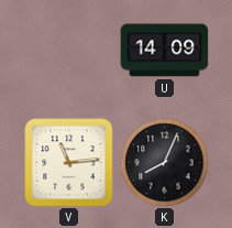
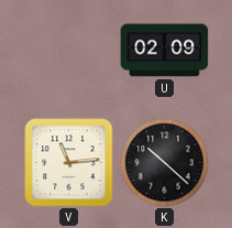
U: 14:09 -> 02:09 (165, 51)
K: 8:04 -> 10:22 (165, 163)
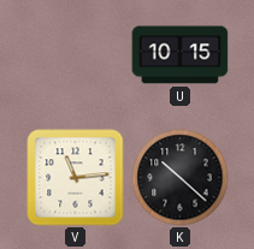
U: 02:09 -> 10:15 (181, 55)
